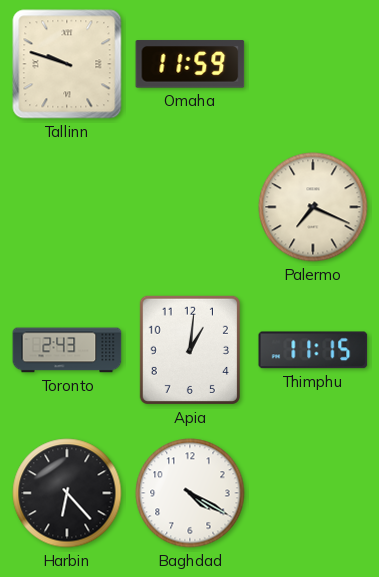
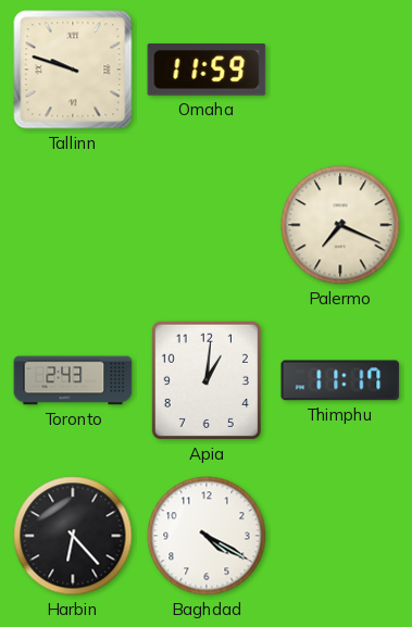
Thimphu: 11:15 -> 11:17 (340, 380)
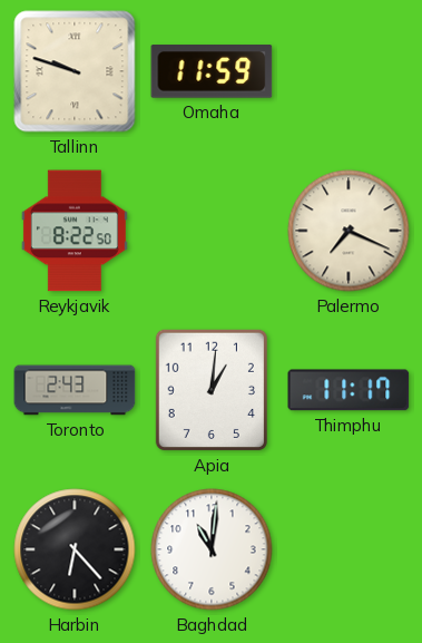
Reykjavik: none -> 8:22 (75, 231)
Baghdad: 4:20 -> 11:01 (212, 549)
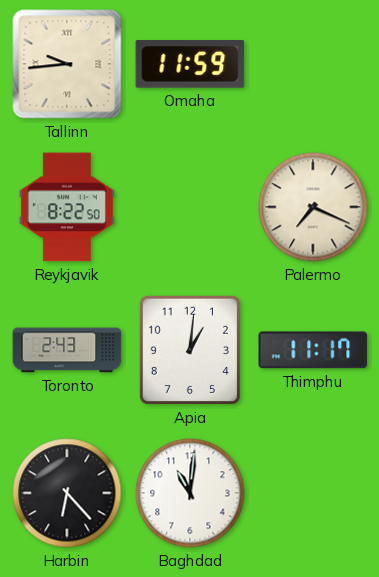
Tallinn: 9:48 -> 9:44 (67, 64)
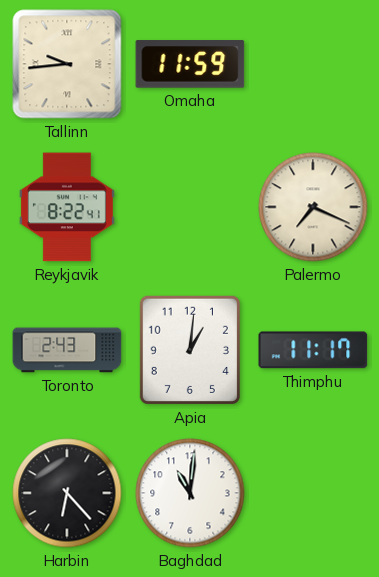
Reykjavik: 8:22:50 -> 8:22:41 (67, 207)
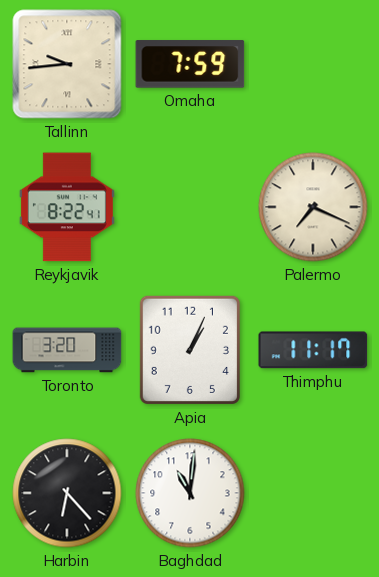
Omaha: 11:59 -> 7:59 (190, 64)
Toronto: 2:43 -> 3:20 (67, 350)
Apia: 1:01 -> 1:04 (190, 350)
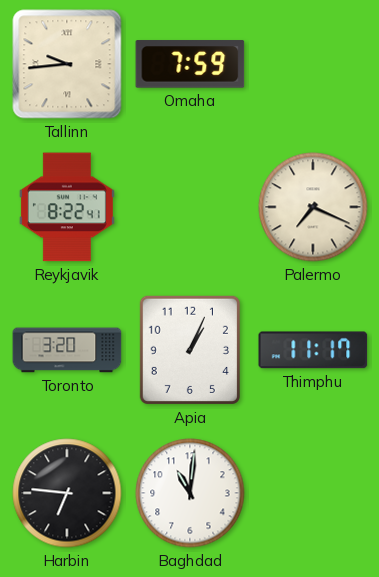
Harbin: 6:23 -> 6:46 (67, 493)
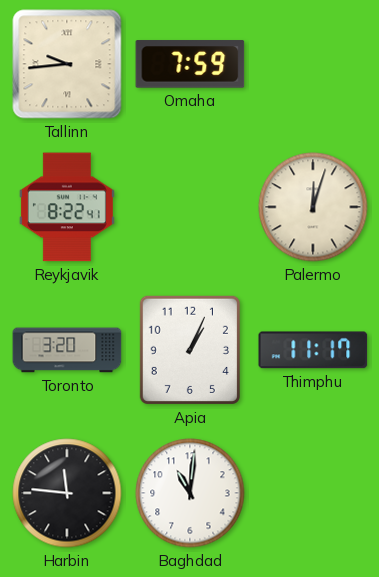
Palermo: 7:19 -> 12:03 (313, 207)
Harbin: 6:46 -> 11:46 (67, 493)
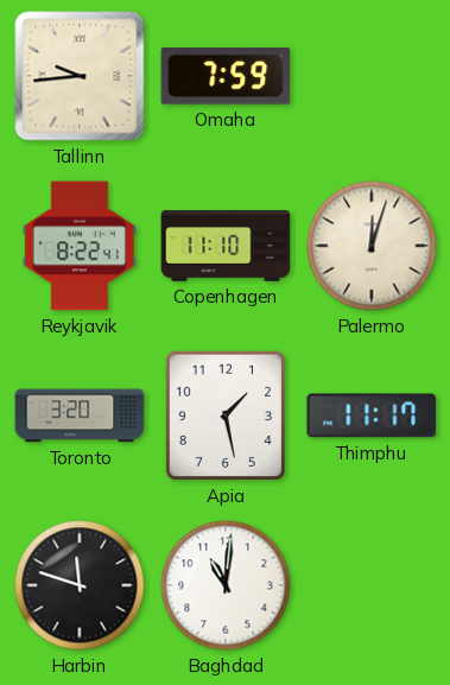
Copenhagen: none -> 11:10 (226, 246)
Apia: 1:04 -> 1:28 (226, 416)
Harbin: 11:46 -> 11:48 (80, 585)
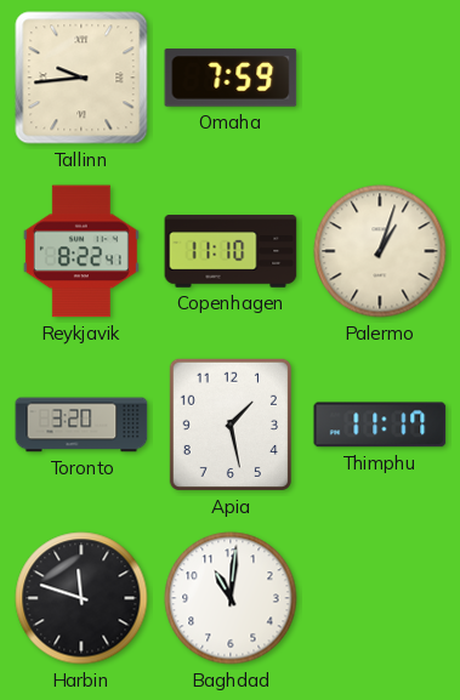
Palermo: 12:03 -> 1:03 (380, 251)
